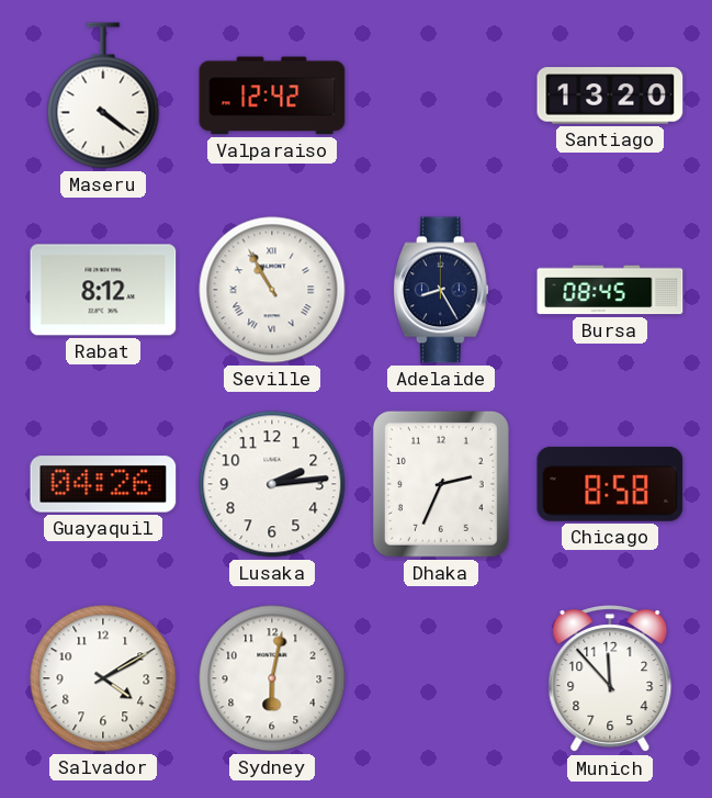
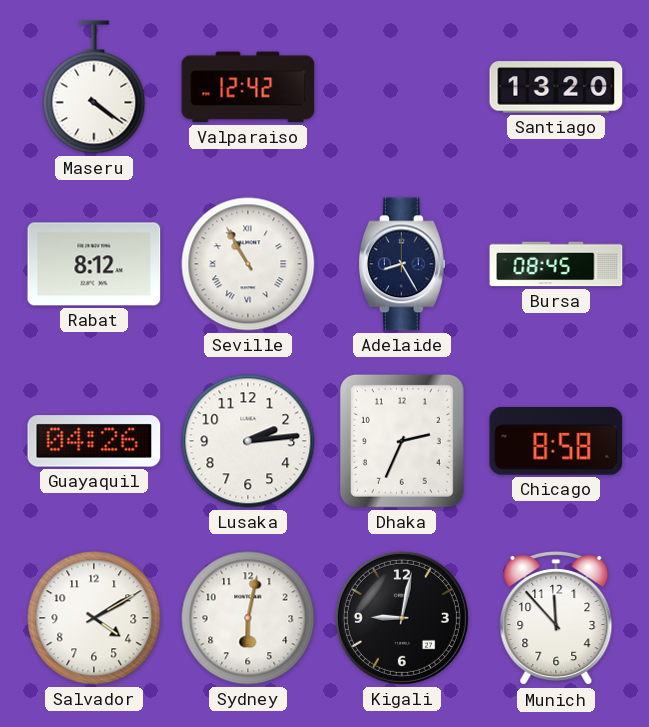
Kigali: none -> 9:02 (402, 618)
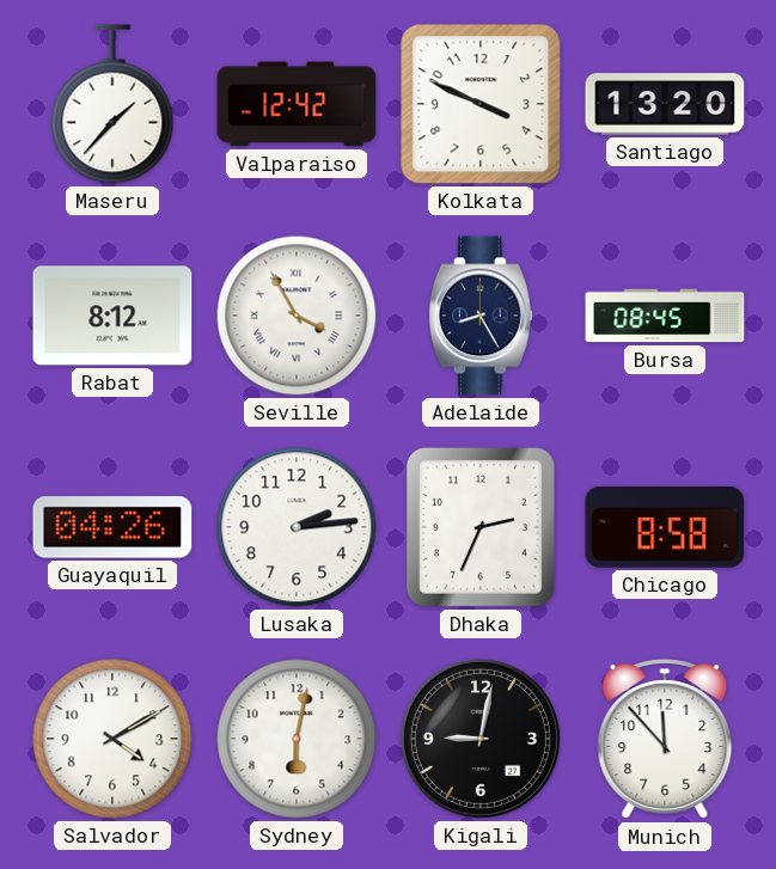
Maseru: 4:21 -> 1:37 (112, 104)
Kolkata: none -> 3:49 (481, 104)
Seville: 10:55 -> 3:55 (297, 316)
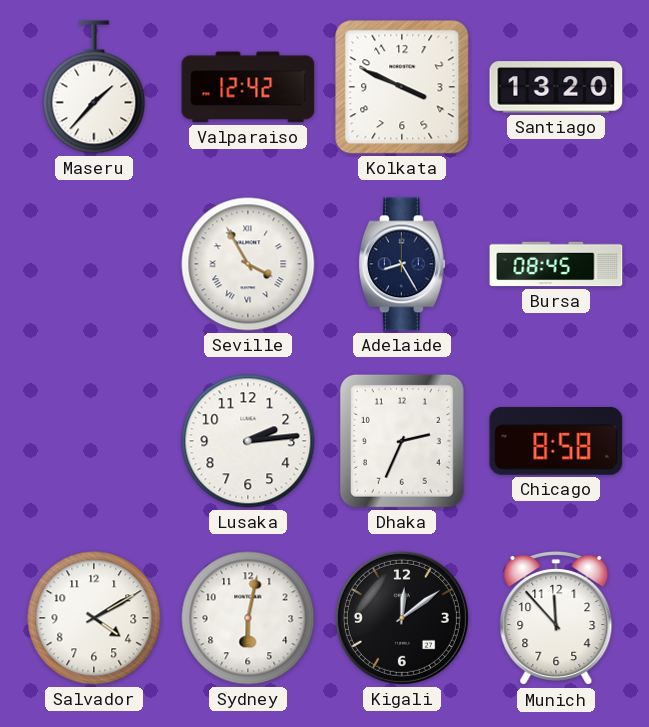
Rabat: 8:12 -> none (112, 316)
Guayaquil: 04:26 -> none (112, 527)
Kigali: 9:02 -> 12:09 (402, 618)
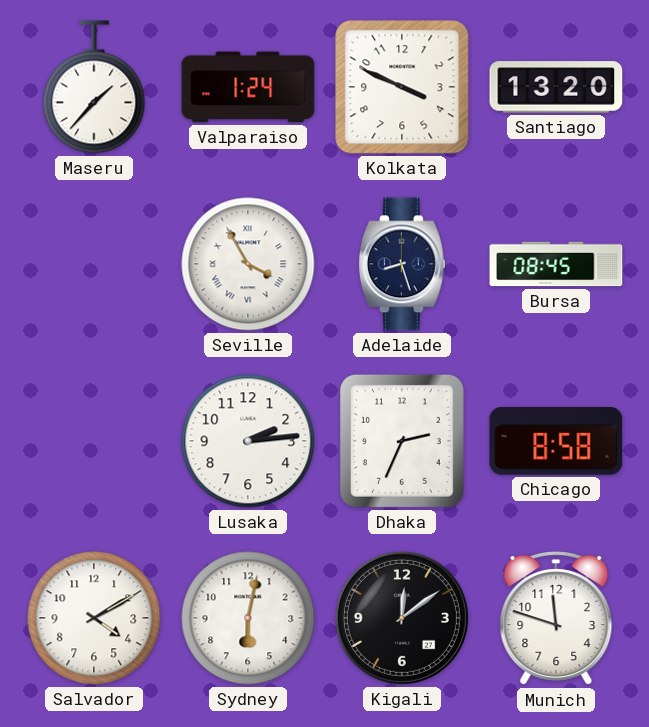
Valparaiso: 12:42 -> 1:24 (248, 87)
Adelaide: 8:25 -> 8:27 (402, 264)
Munich: 11:53 -> 11:48 (556, 619)
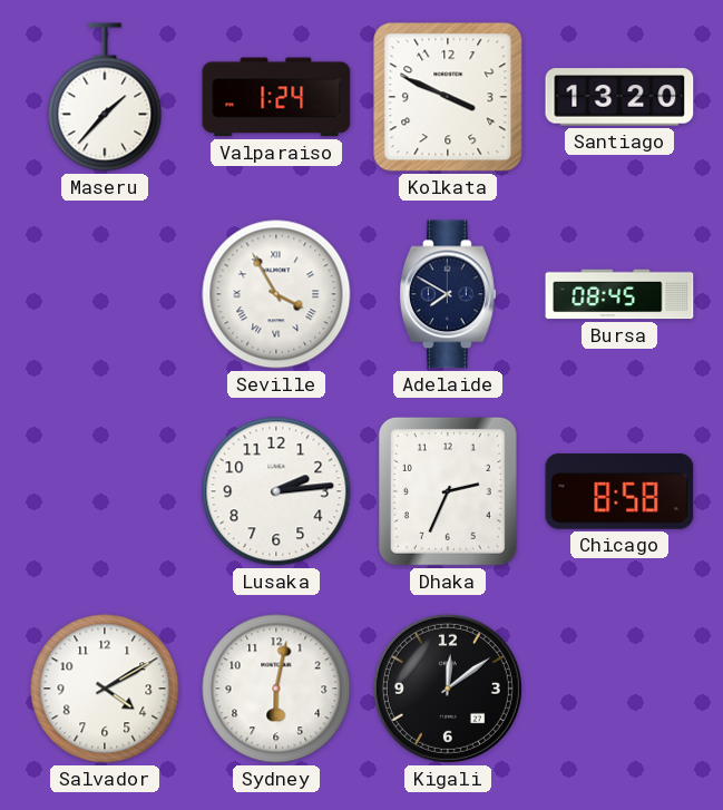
Adelaide: 8:27 -> 7:50 (448, 294)
Munich: 11:48 -> none (556, 619)
